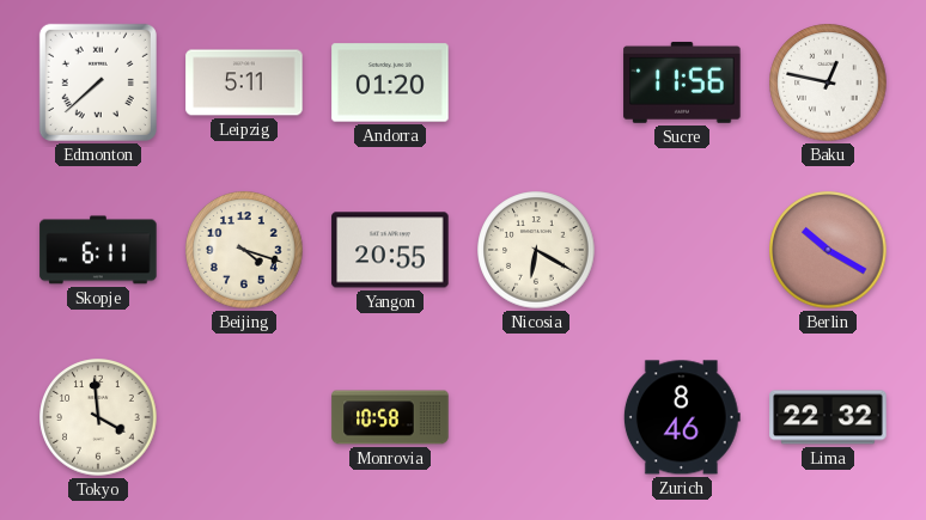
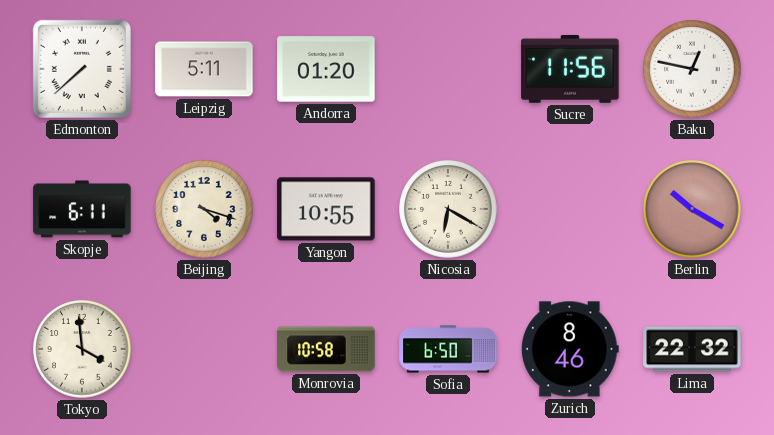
Yangon: 20:55 -> 10:55 (326, 209)
Sofia: none -> 6:50 (448, 349)
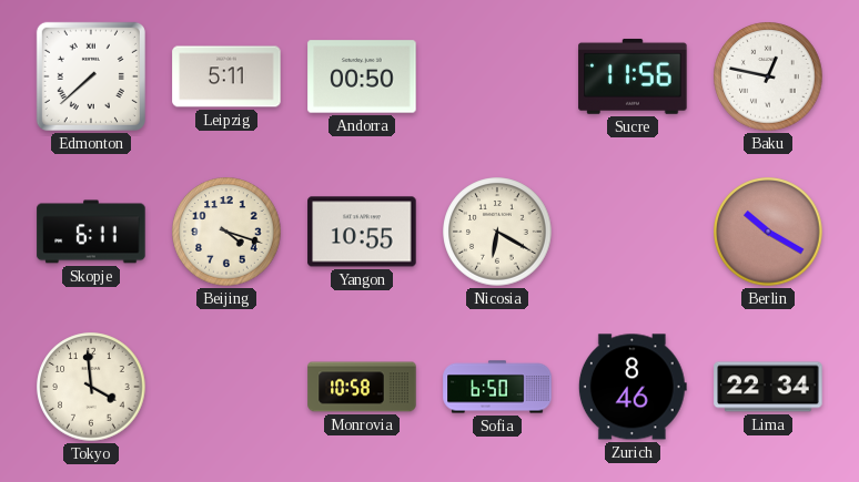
Andorra: 01:20 -> 00:50 (362, 76)
Lima: 22:32 -> 22:34 (768, 387)
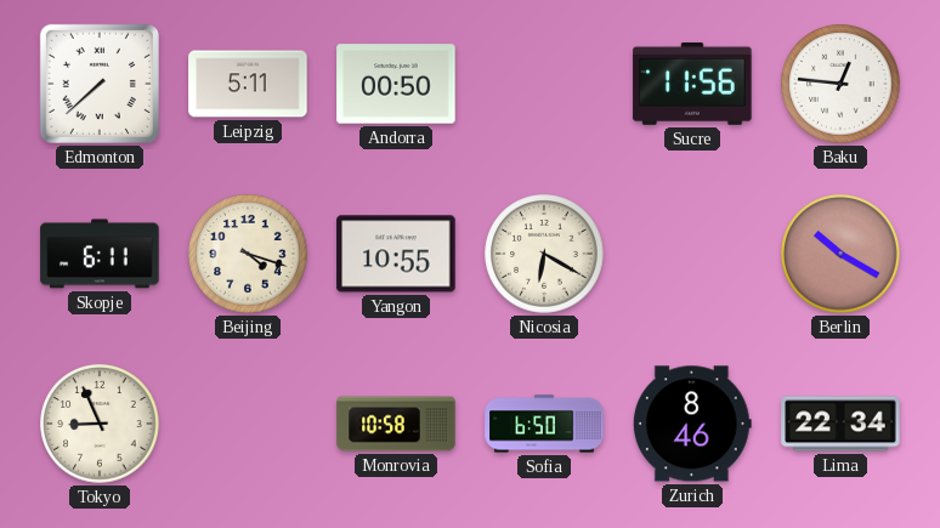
Baku: 12:47 -> 12:46 (840, 84)
Tokyo: 3:59 -> 8:56 (100, 424)
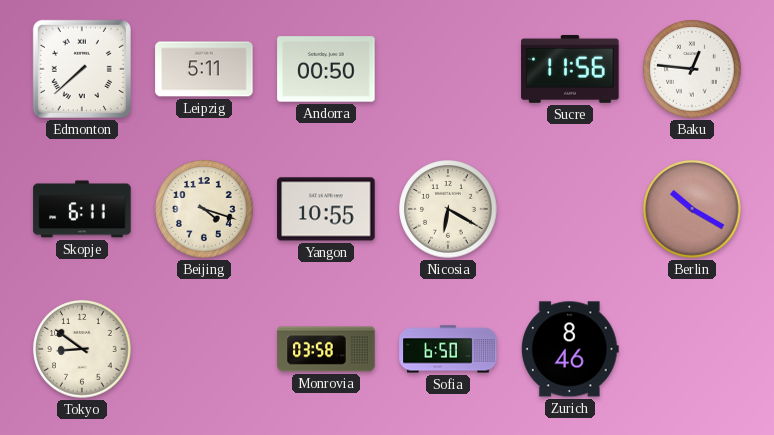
Tokyo: 8:56 -> 8:51 (82, 349)
Monrovia: 10:58 -> 03:58 (326, 349)
Lima: 22:34 -> none (840, 424)
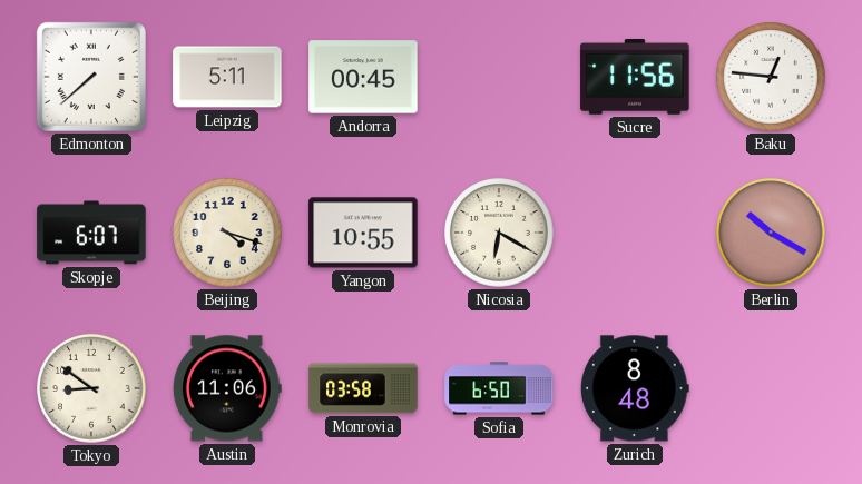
Andorra: 00:50 -> 00:45 (363, 77)
Skopje: 6:11 -> 6:07 (91, 233)
Austin: none -> 11:06 (228, 388)
Zurich: 8:46 -> 8:48 (635, 388)
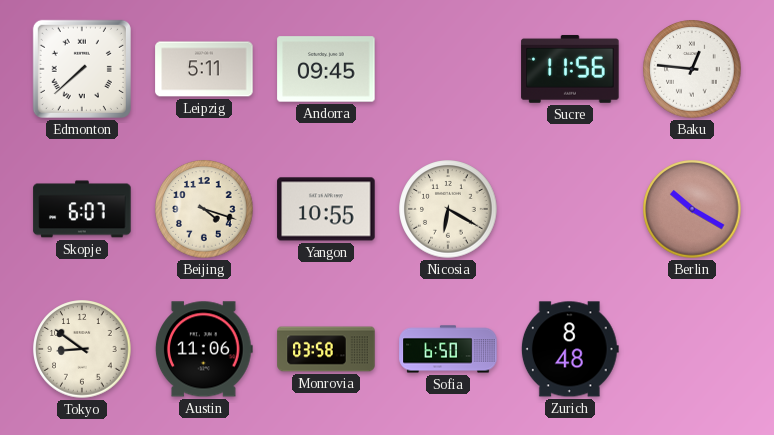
Andorra: 00:45 -> 09:45 (326, 69)
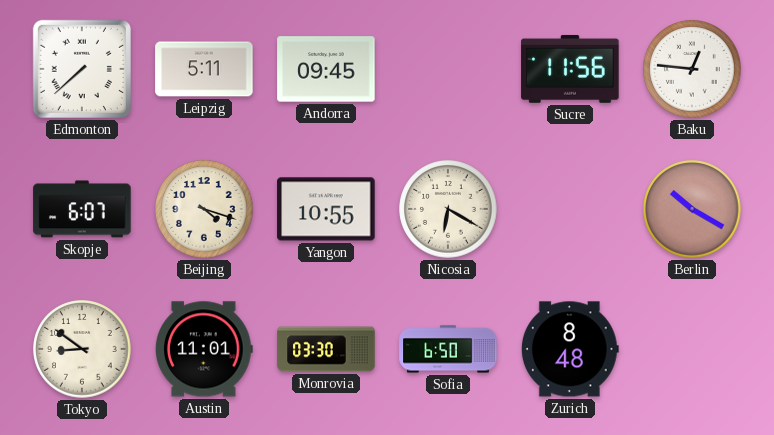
Austin: 11:06 -> 11:01 (205, 349)
Monrovia: 03:58 -> 03:30 (326, 349)
